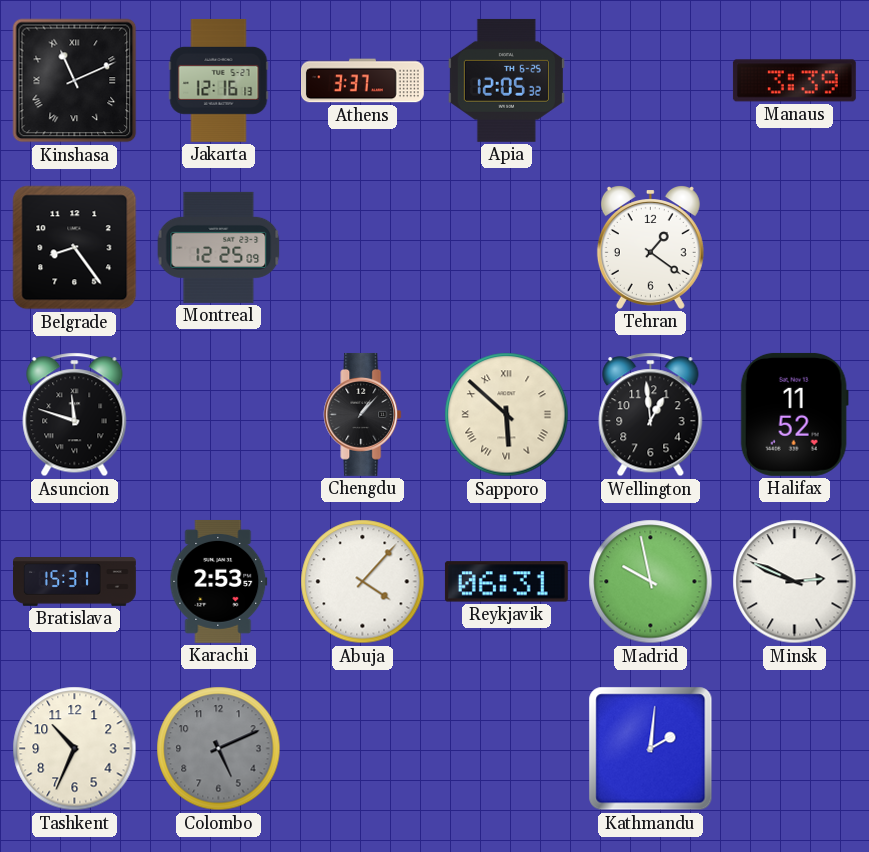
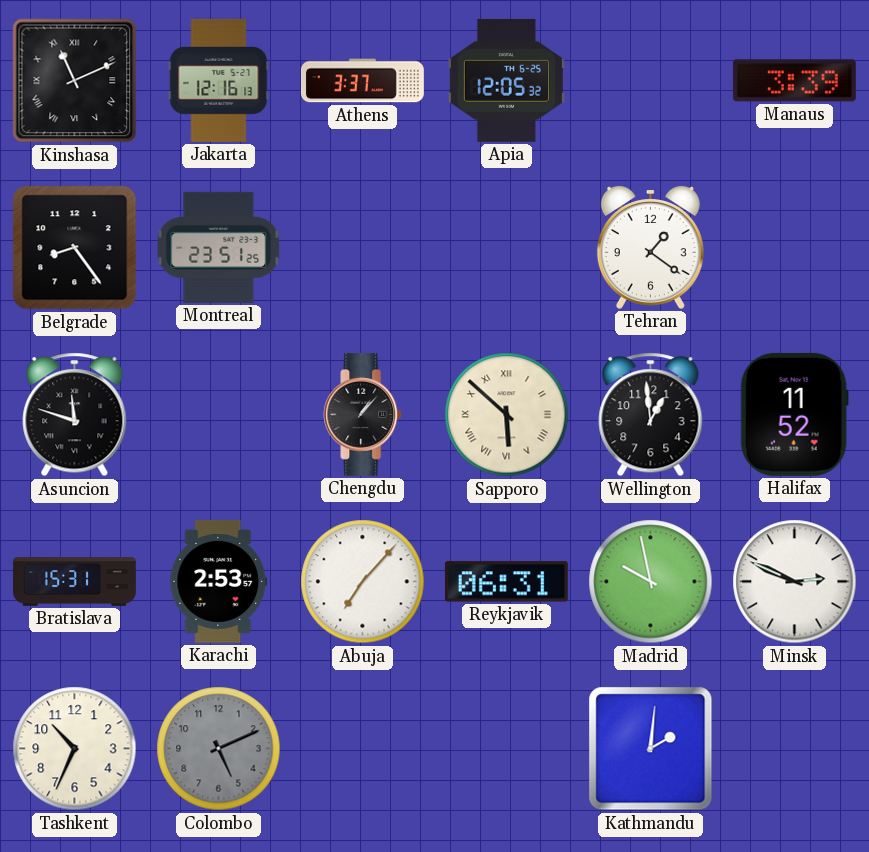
Montreal: 12:25 -> 23:51 (219, 247)
Abuja: 4:07 -> 7:07 (363, 582)
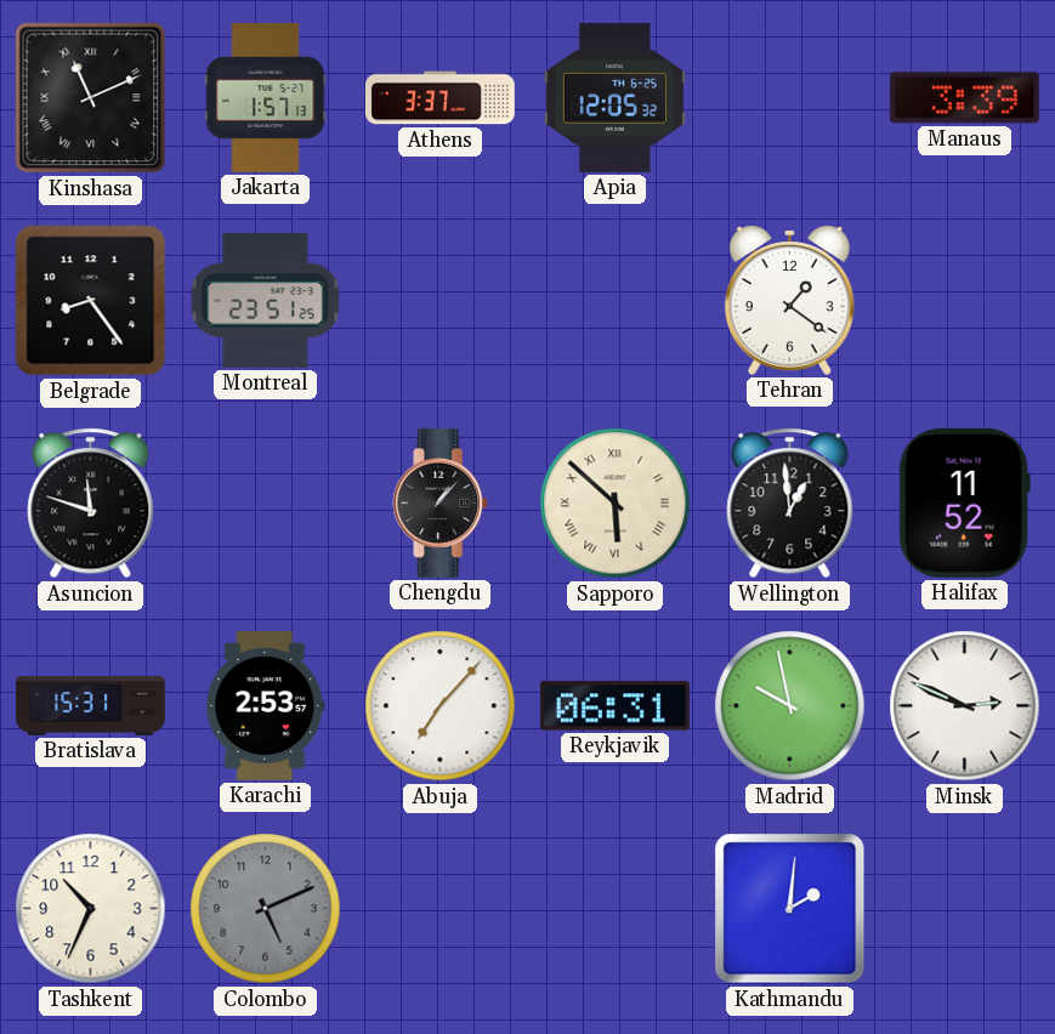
Jakarta: 12:16 -> 1:57 (266, 97)
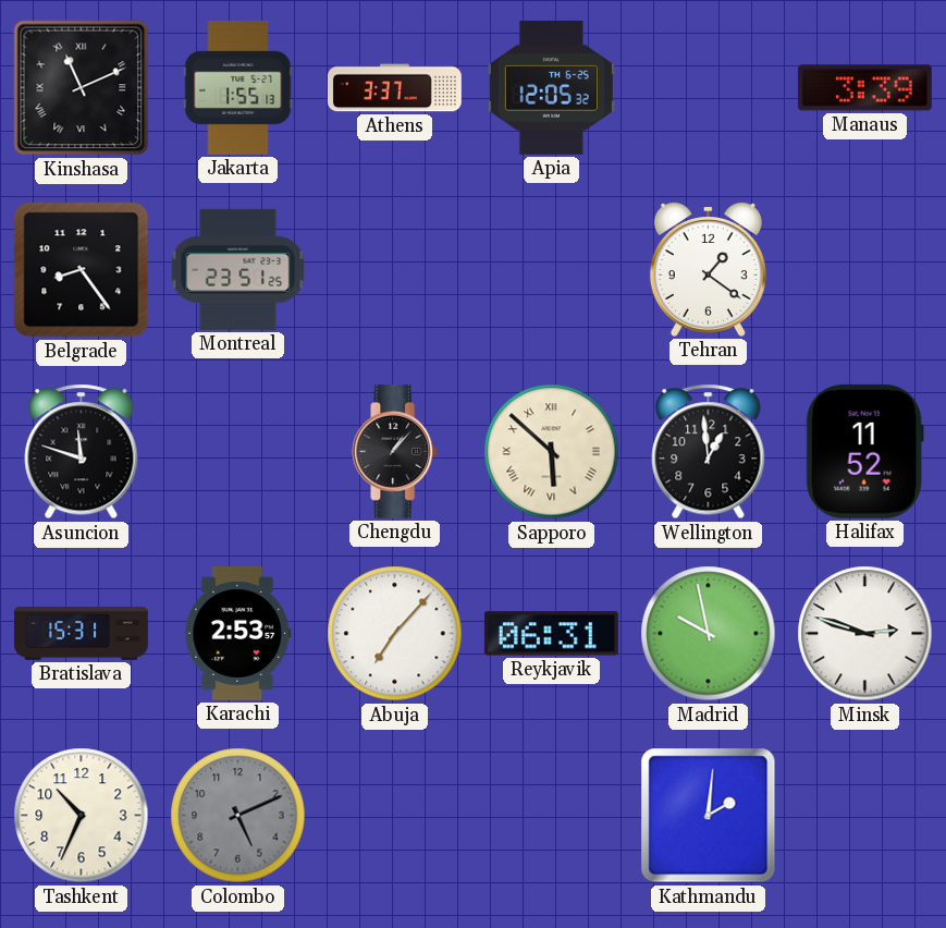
Jakarta: 1:57 -> 1:55 (238, 87)
Minsk: 2:49 -> 2:48 (865, 634)
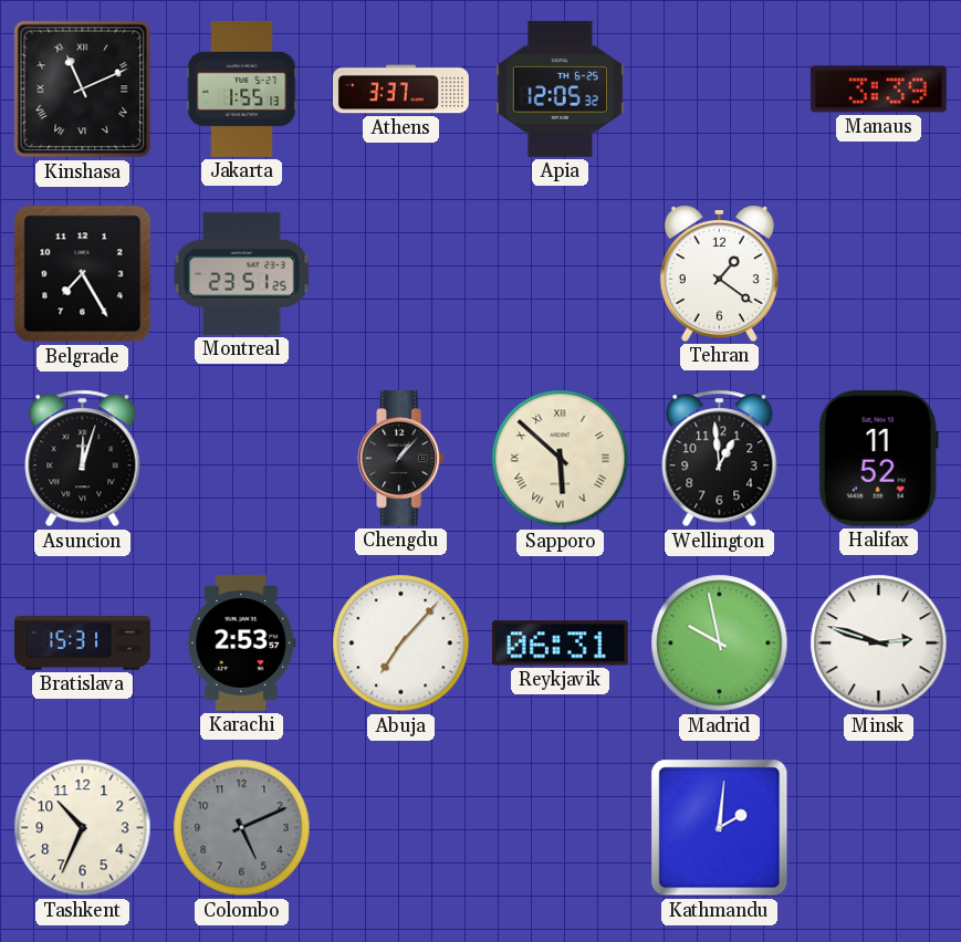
Belgrade: 8:24 -> 7:25 (83, 274)
Asuncion: 11:48 -> 12:03 (83, 459)
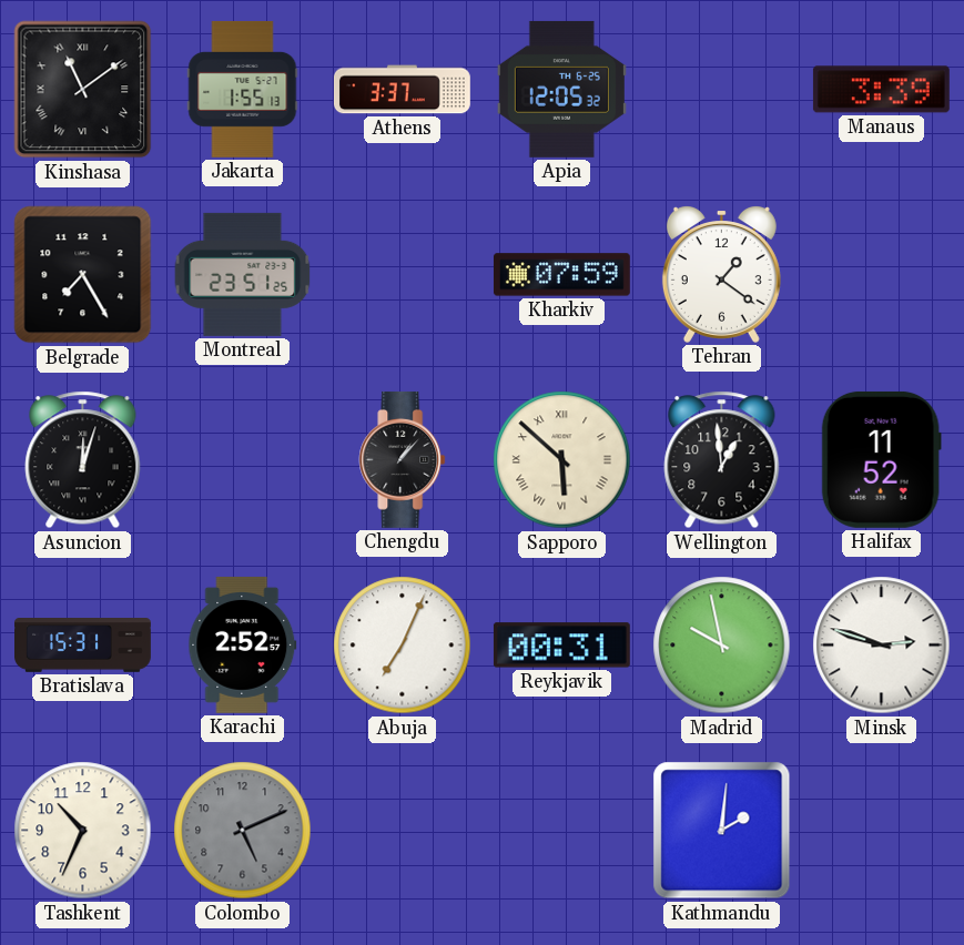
Kinshasa: 11:11 -> 11:09 (83, 90)
Kharkiv: none -> 07:59 (561, 275)
Karachi: 2:53 -> 2:52 (243, 644)
Abuja: 7:07 -> 7:04 (403, 646)
Reykjavik: 06:31 -> 00:31 (561, 646)
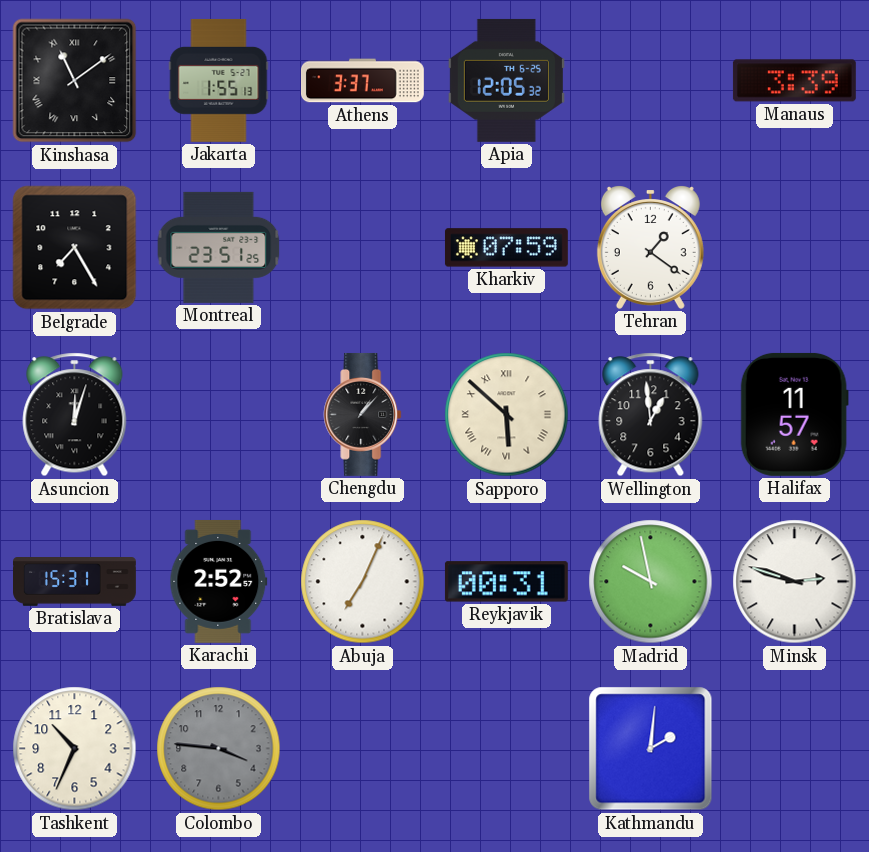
Halifax: 11:52 -> 11:57 (794, 414)
Colombo: 5:11 -> 3:46 (219, 749)
